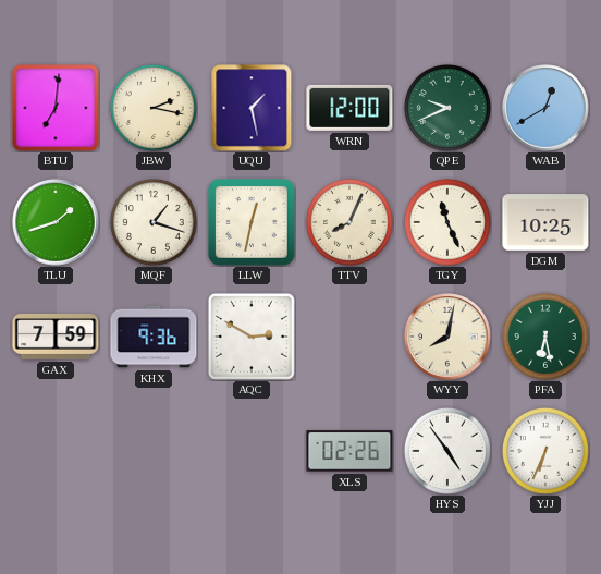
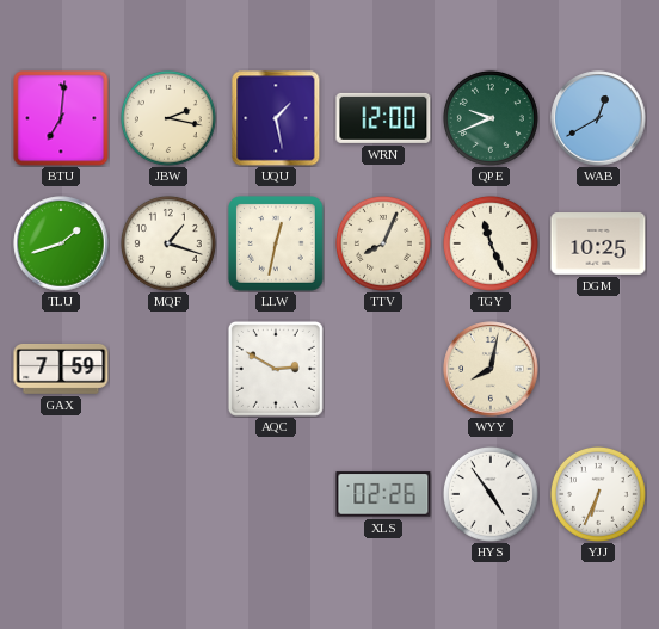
KHX: 9:36 -> none (154, 337)
PFA: 6:28 -> none (545, 337)
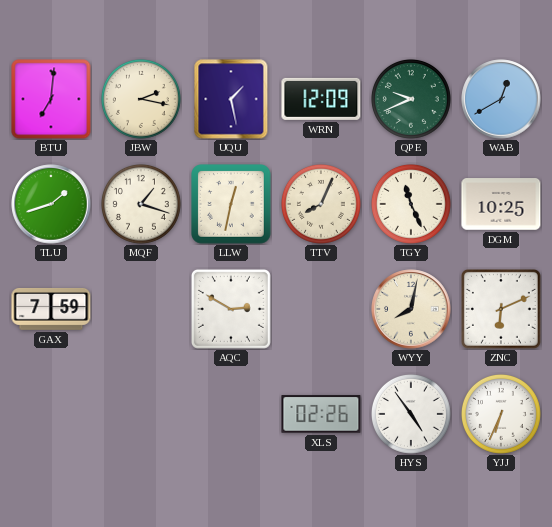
WRN: 12:00 -> 12:09 (321, 99)
ZNC: none -> 6:11 (501, 309)
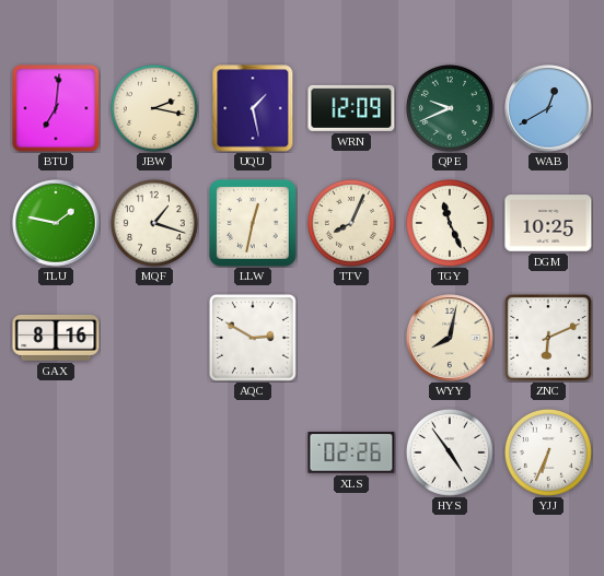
TLU: 1:42 -> 1:47 (56, 223)
GAX: 7:59 -> 8:16 (56, 338)
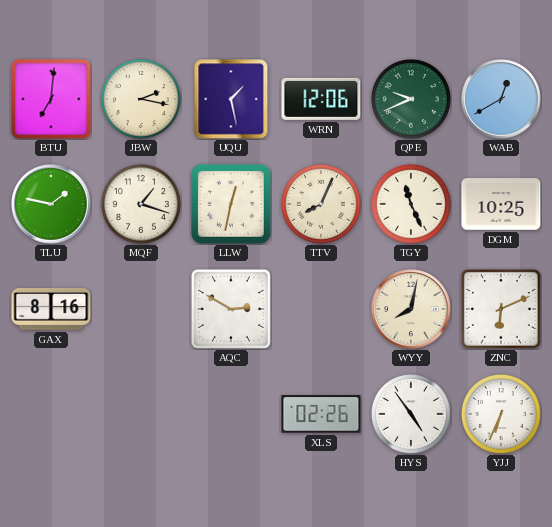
WRN: 12:09 -> 12:06 (321, 99)
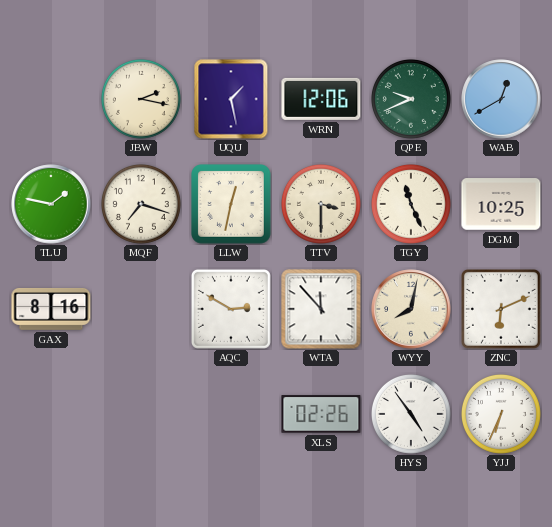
BTU: 7:01 -> none (51, 99)
MQF: 1:18 -> 7:18 (141, 204)
TTV: 8:04 -> 3:30 (321, 204)
WTA: none -> 11:53 (321, 309)
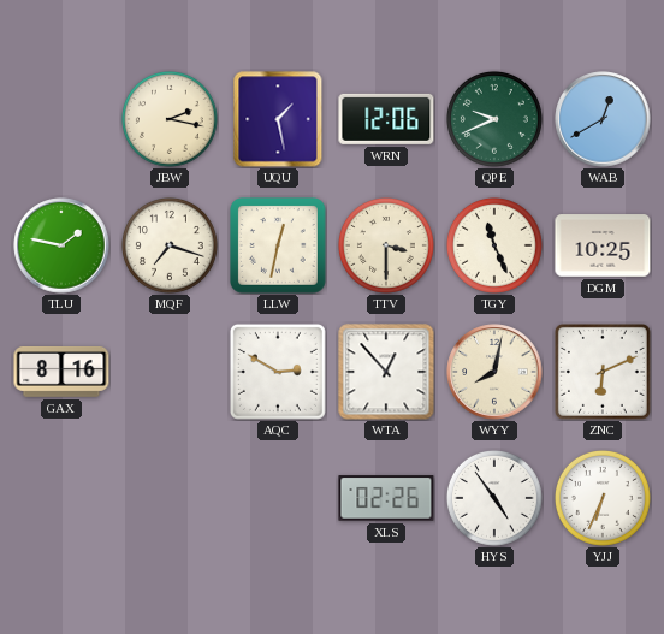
WTA: 11:53 -> 12:53 (386, 372)
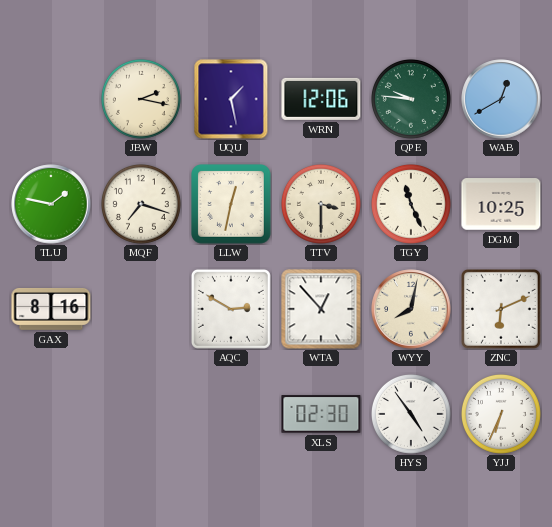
QPE: 9:41 -> 9:46 (411, 99)
XLS: 02:26 -> 02:30 (321, 414)
